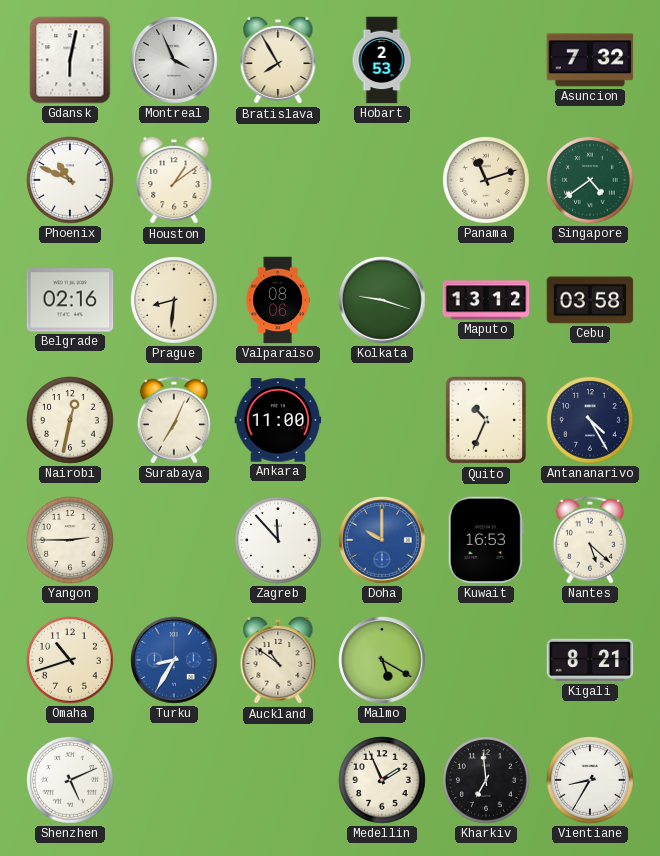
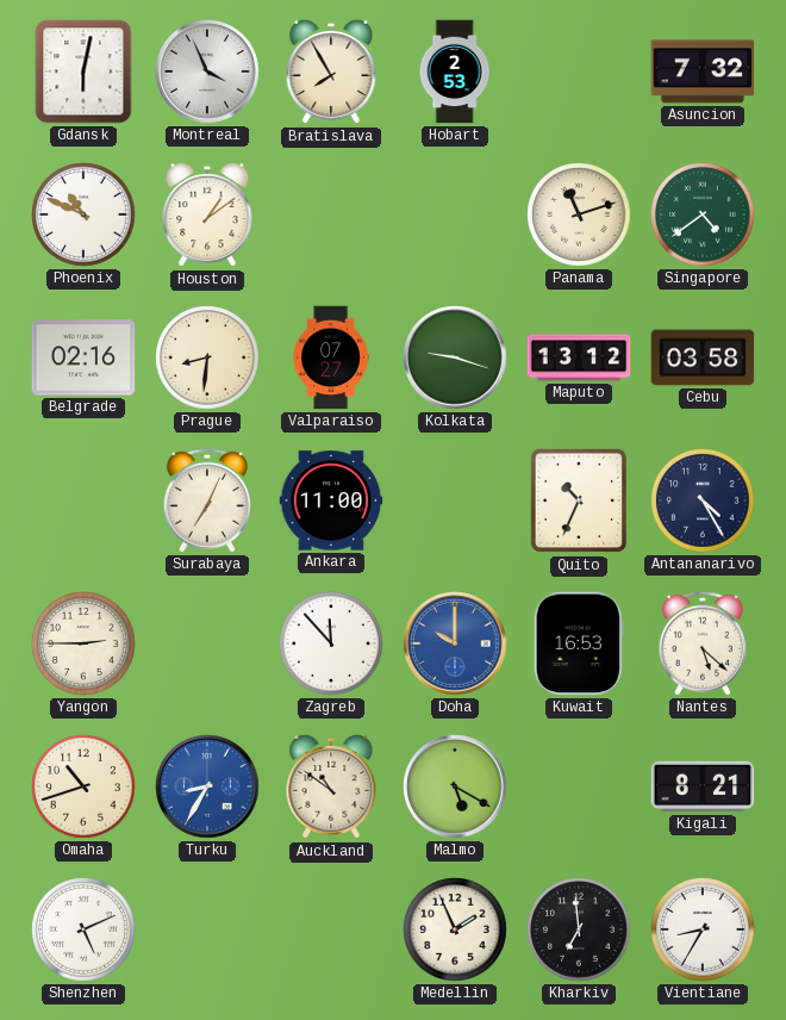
Valparaiso: 08:06 -> 07:27 (331, 357)
Nairobi: 12:32 -> none (70, 420)
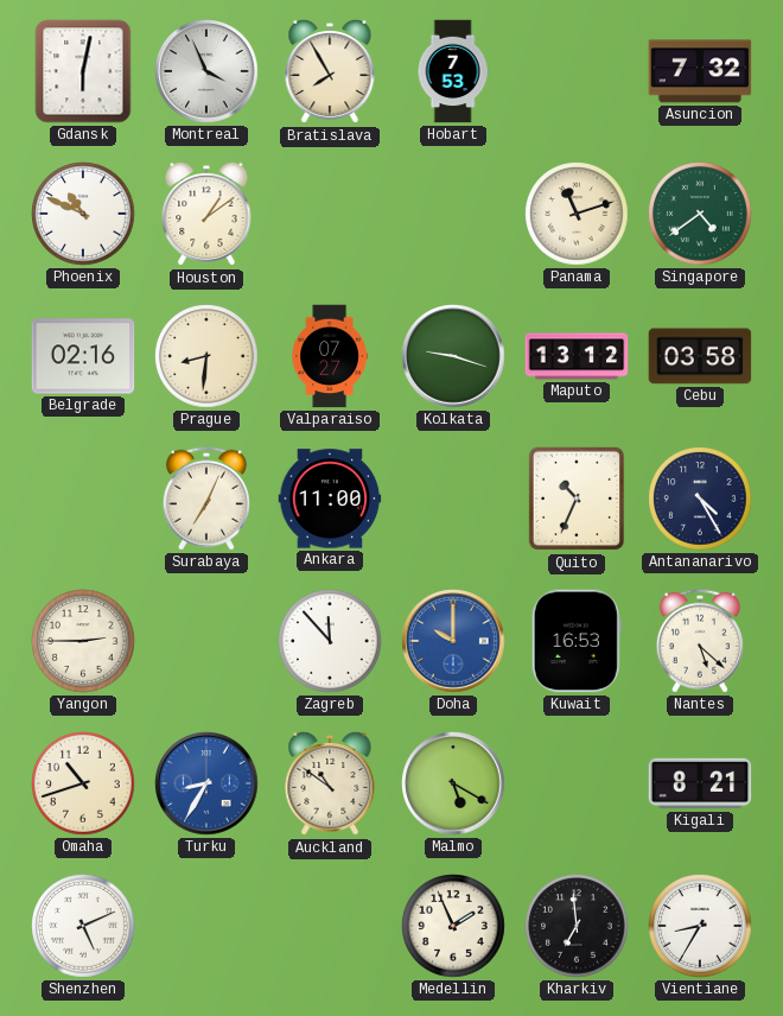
Hobart: 2:53 -> 7:53 (453, 71)
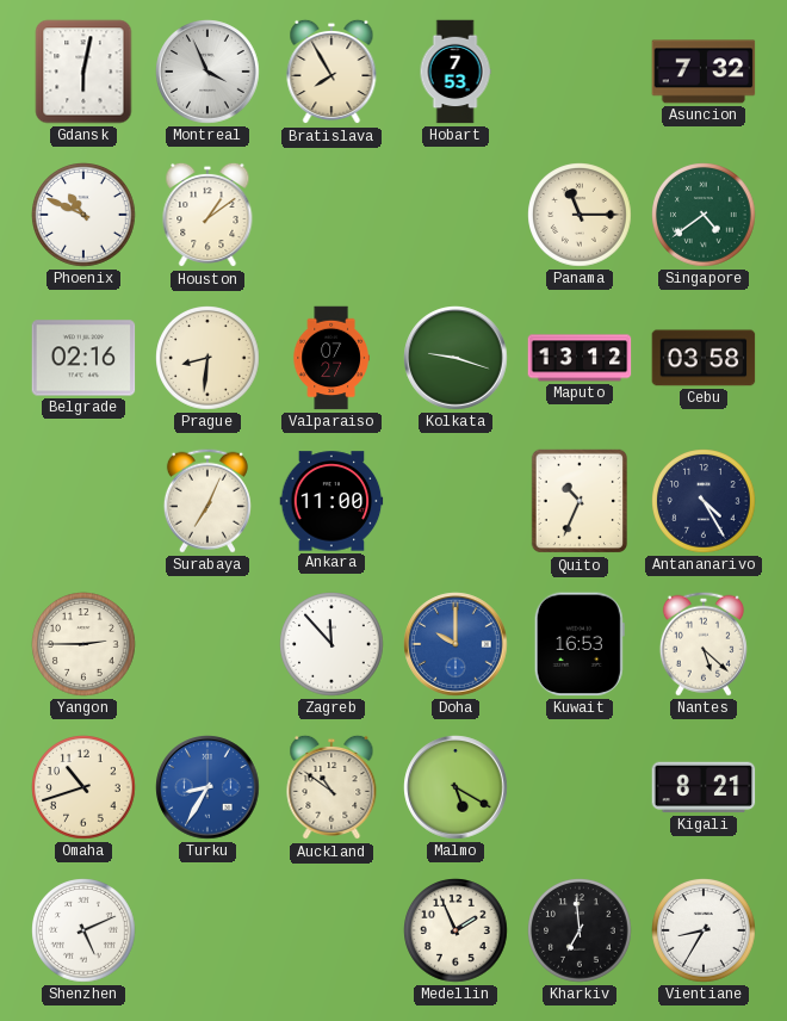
Panama: 11:12 -> 11:15 (580, 215)
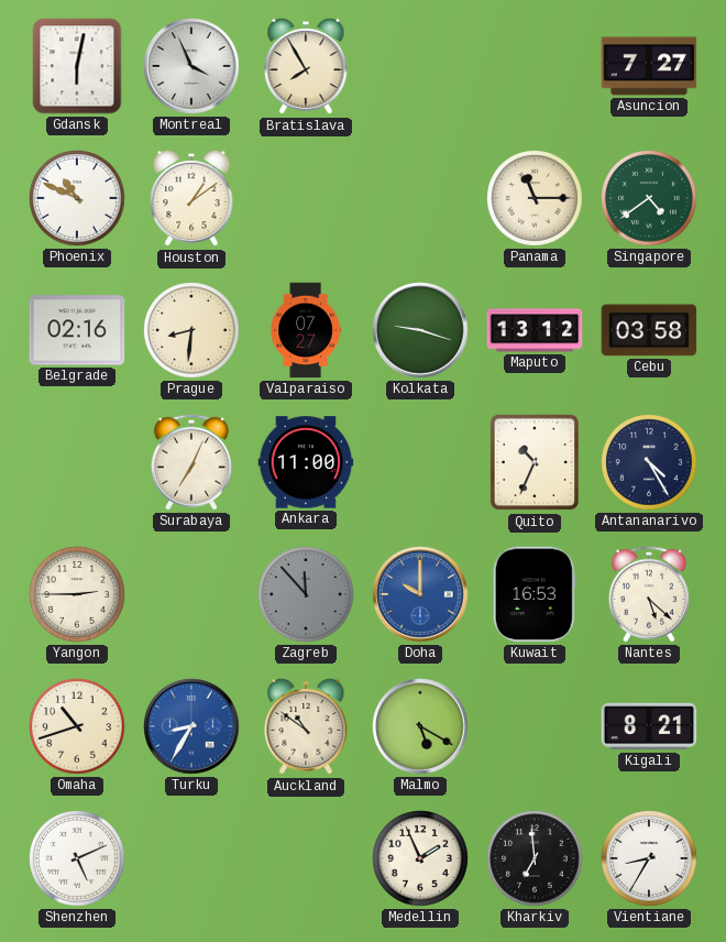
Hobart: 7:53 -> none (456, 72)
Asuncion: 7:32 -> 7:27 (649, 66)
Zagreb dial: white -> grey (306, 594)
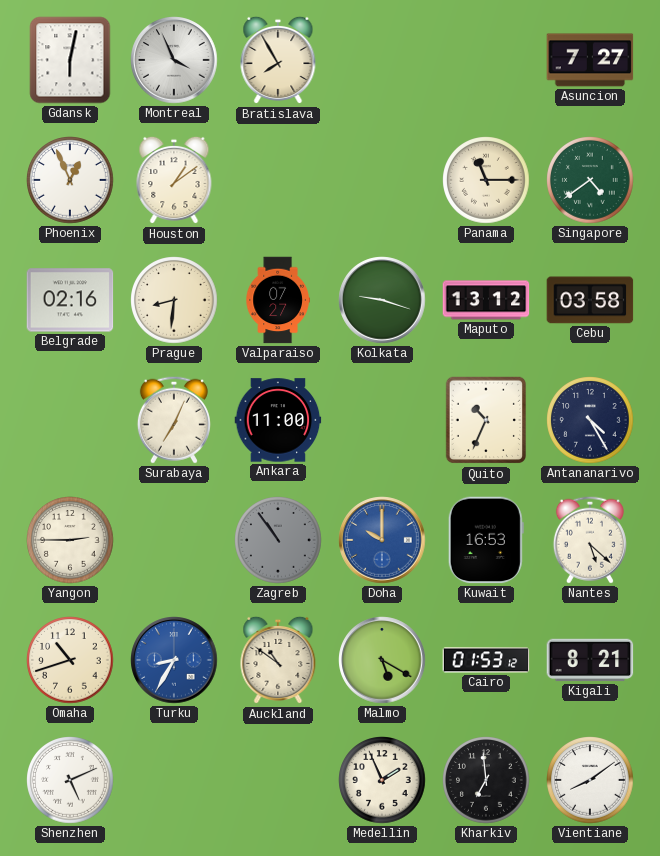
Phoenix: 10:49 -> 12:56 (70, 180)
Zagreb: 11:53 -> 10:54 (278, 540)
Cairo: none -> 01:53 (486, 660)
Vientiane: 8:35 -> 8:09 (590, 780)
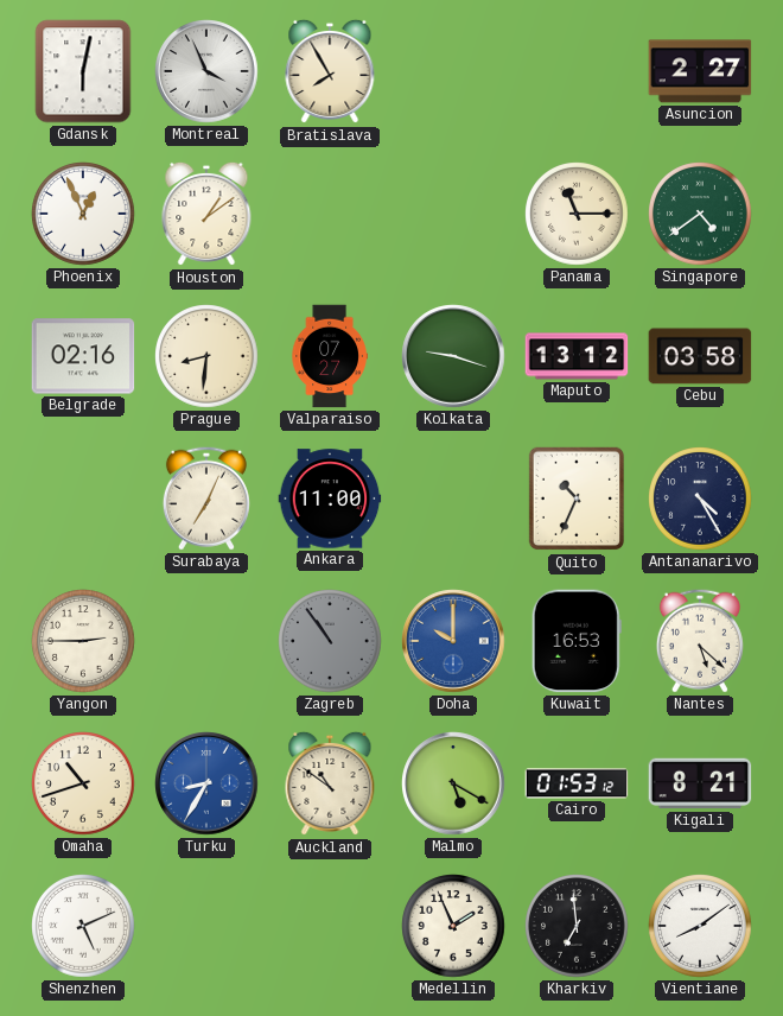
Asuncion: 7:27 -> 2:27 (700, 71)
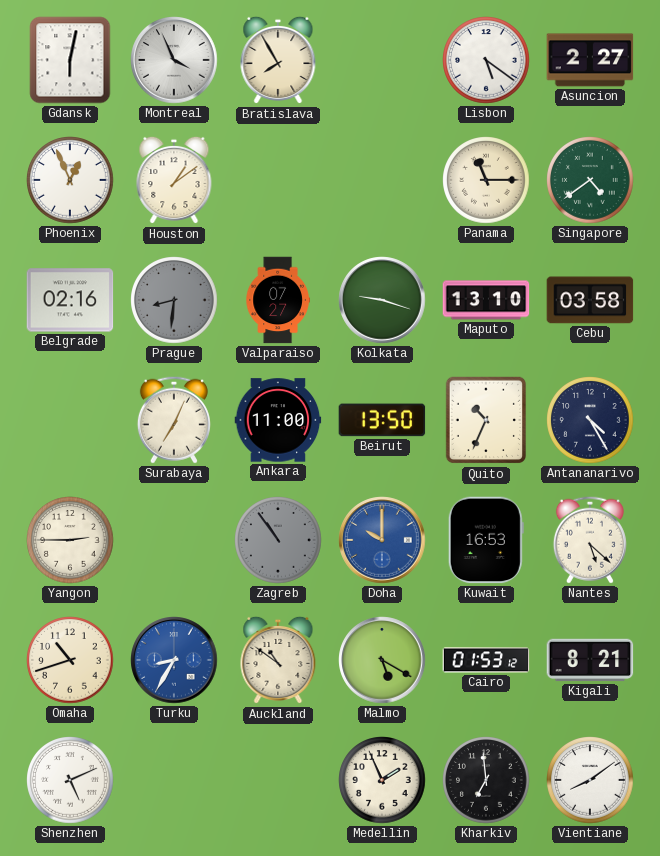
Lisbon: none -> 5:21 (486, 60)
Prague dial: cream -> grey (174, 300)
Maputo: 13:12 -> 13:10 (486, 300)
Beirut: none -> 13:50 (382, 420)
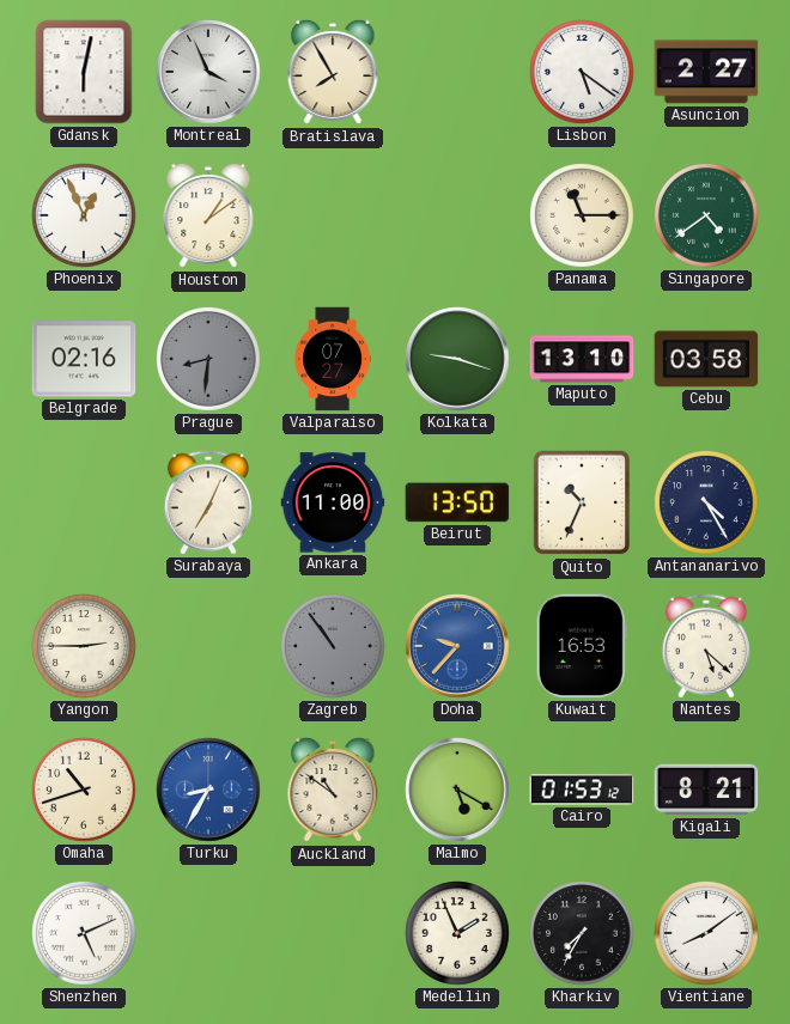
Doha: 10:00 -> 9:37 (457, 646)
Kharkiv: 6:59 -> 7:35 (582, 933)
